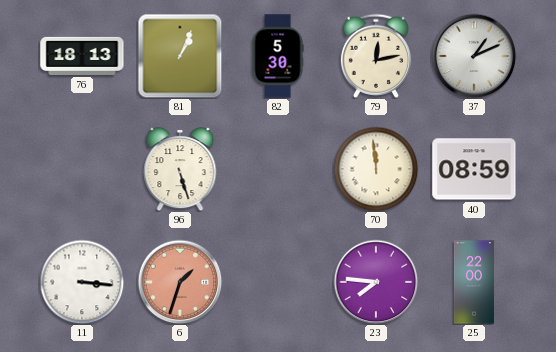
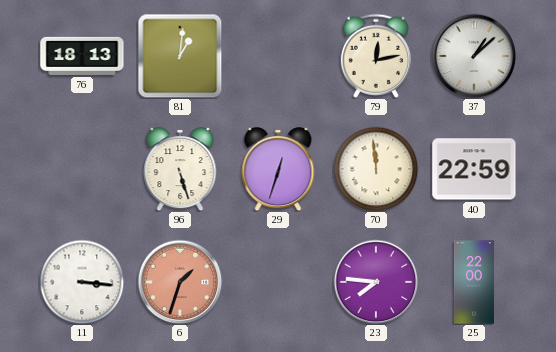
81: 1:04 -> 1:01 (180, 56)
82: 5:30 -> none (278, 56)
37: 1:11 -> 1:08 (474, 56)
29: none -> 12:33 (278, 169)
40: 08:59 -> 22:59 (474, 169)
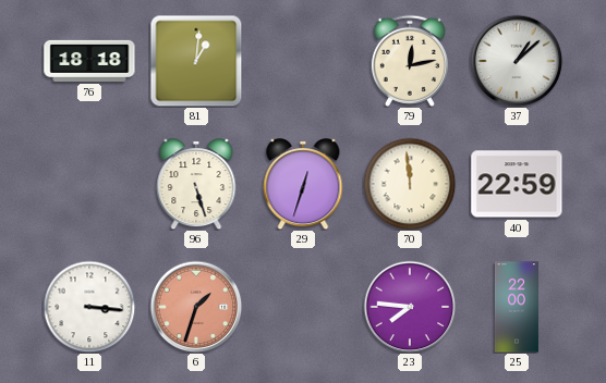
76: 18:13 -> 18:18 (89, 61)
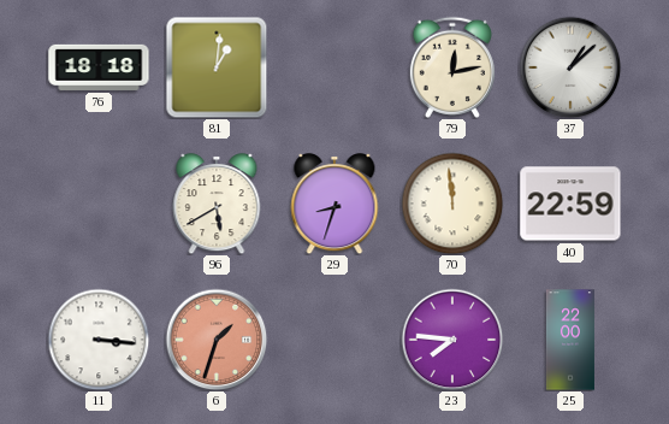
96: 5:27 -> 5:40 (217, 204)
29: 12:33 -> 8:33 (334, 204)
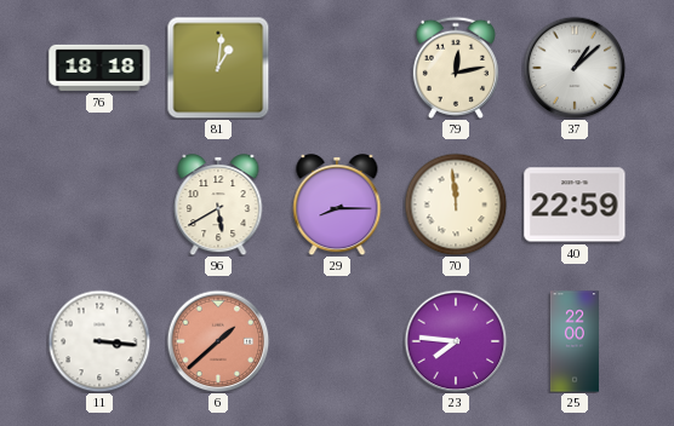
29: 8:33 -> 8:15 (337, 205)
6: 1:33 -> 1:38 (218, 341)
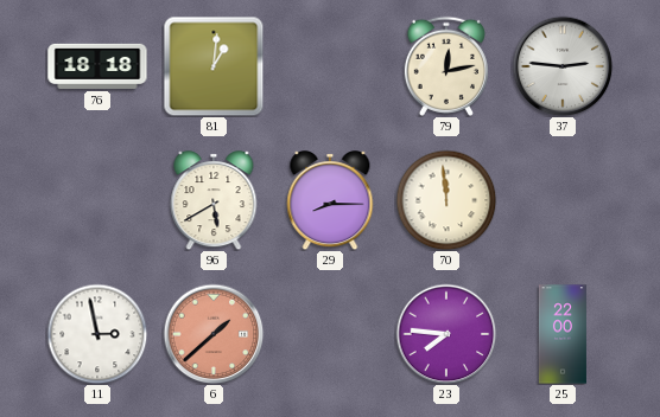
37: 1:08 -> 2:46 (563, 66)
40: 22:59 -> none (575, 205)
11: 3:16 -> 2:58 (97, 334)
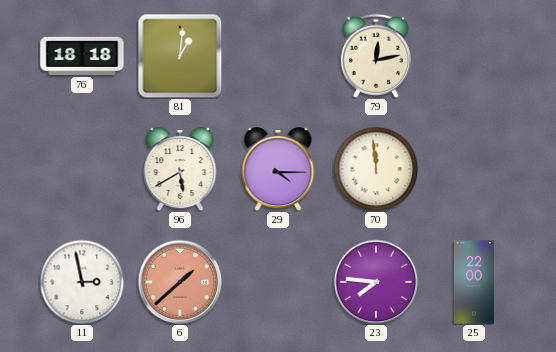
37: 2:46 -> none (563, 66)
29: 8:15 -> 4:15 (278, 169)
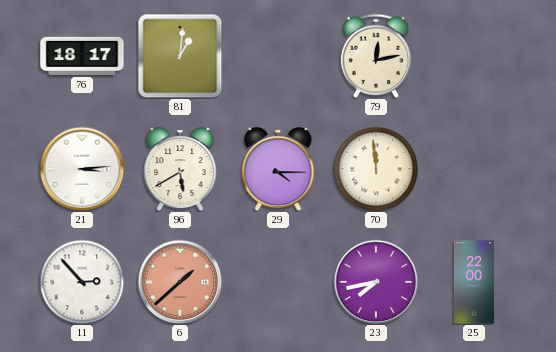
76: 18:18 -> 18:17 (82, 56)
21: none -> 3:14 (82, 169)
11: 2:58 -> 2:53 (82, 282)
23: 7:46 -> 7:43 (376, 282)
